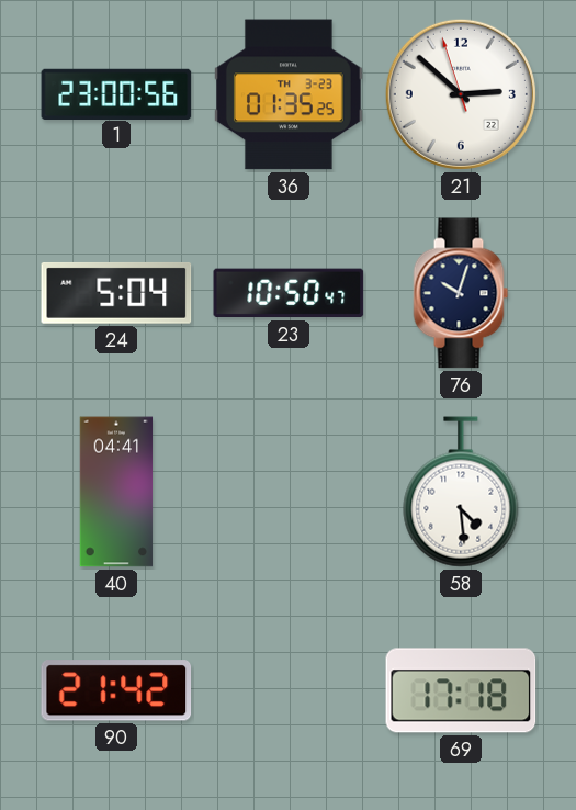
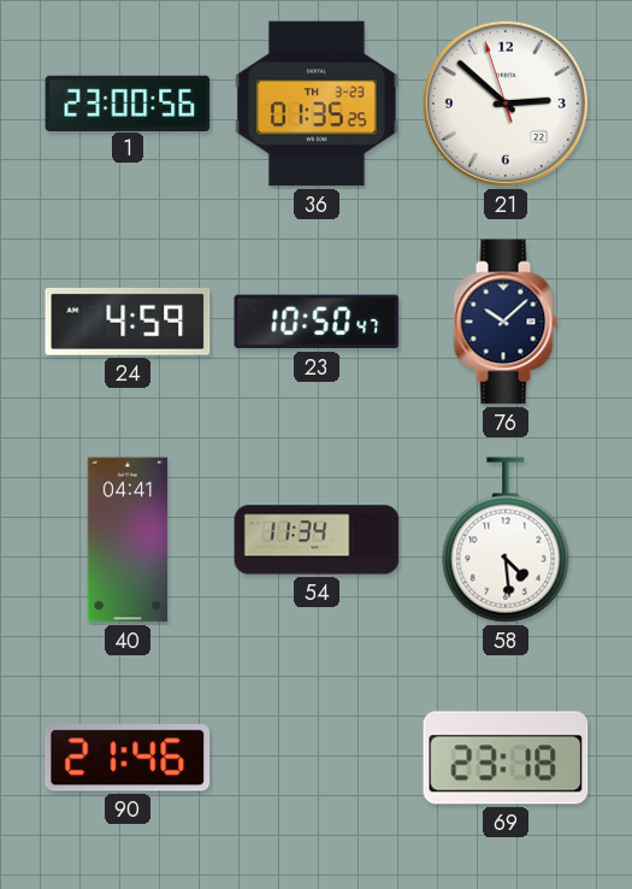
24: 5:04 -> 4:59 (128, 322)
76: 10:03 -> 10:08 (506, 322)
54: none -> 11:34 (317, 540)
90: 21:42 -> 21:46 (128, 758)
69: 17:18 -> 23:18 (506, 758)
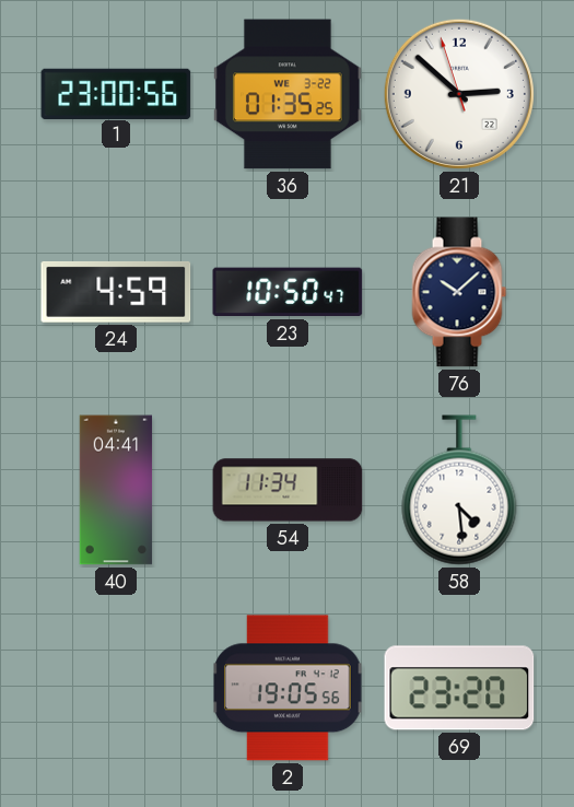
36 date: TH 3-23 -> WE 3-22 (289, 94)
90: 21:46 -> none (128, 758)
2: none -> 19:05 (289, 688)
69: 23:18 -> 23:20 (459, 688)
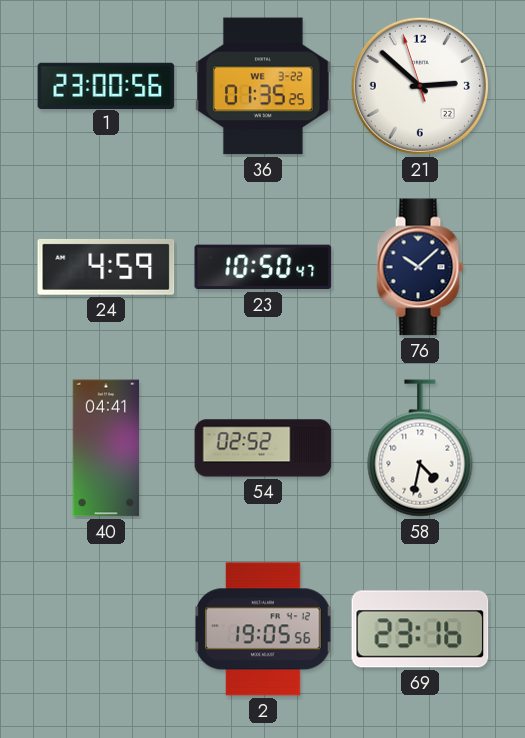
54: 11:34 -> 02:52 (263, 448)
58: 4:29 -> 4:32 (420, 448)
69: 23:20 -> 23:16 (420, 629)
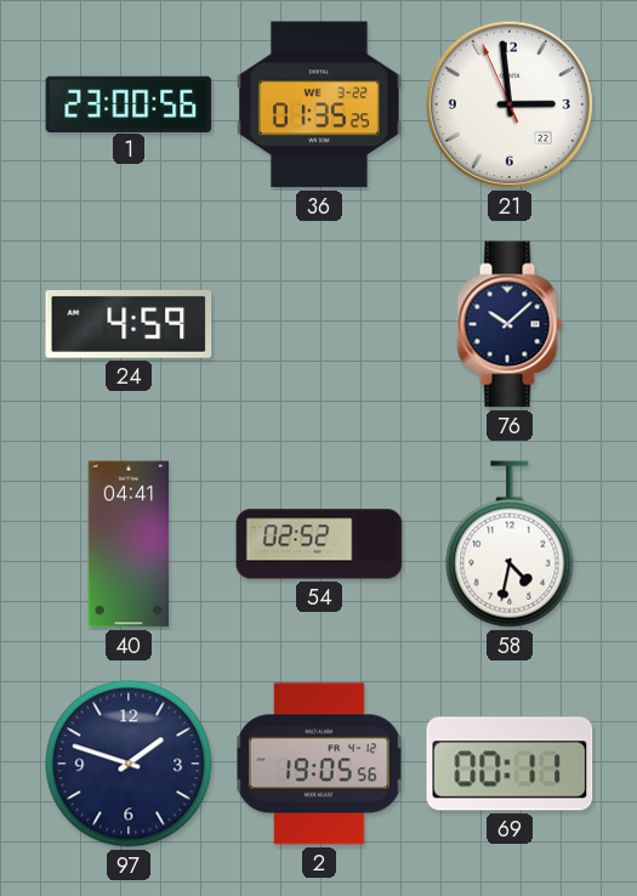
21: 2:51 -> 2:58 (510, 104)
23: 10:50 -> none (263, 267)
97: none -> 1:48 (129, 764)
69: 23:16 -> 00:11 (510, 764)
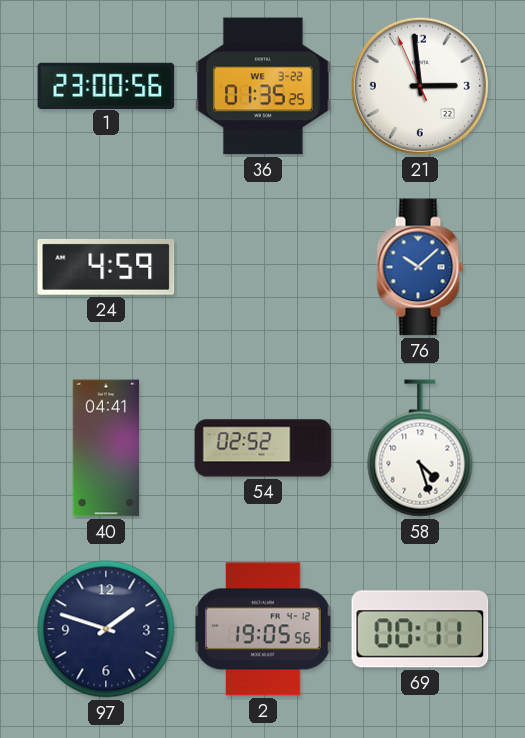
76 dial: navy -> blue (420, 267)
58: 4:32 -> 4:27 (420, 448)
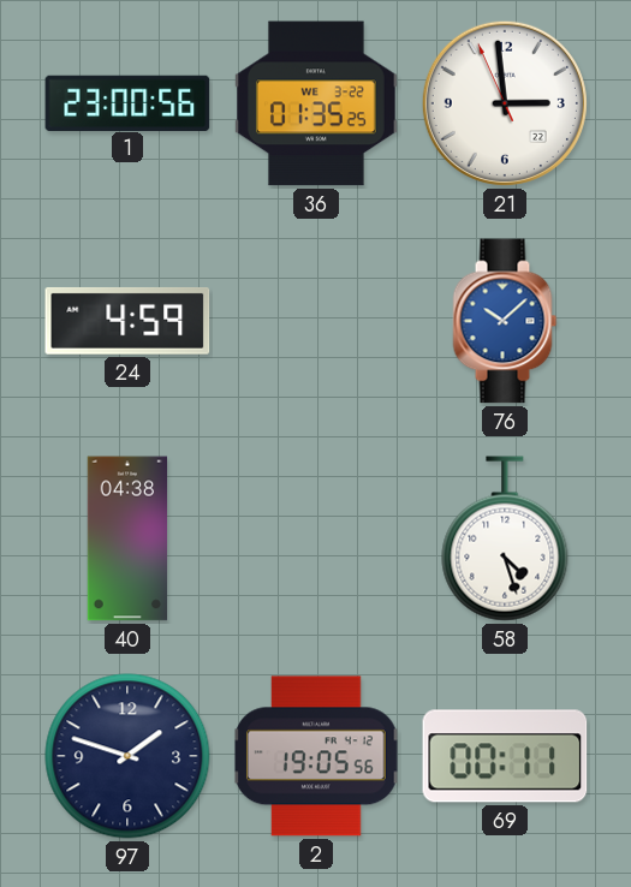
40: 04:41 -> 04:38 (127, 538)
54: 02:52 -> none (263, 448)
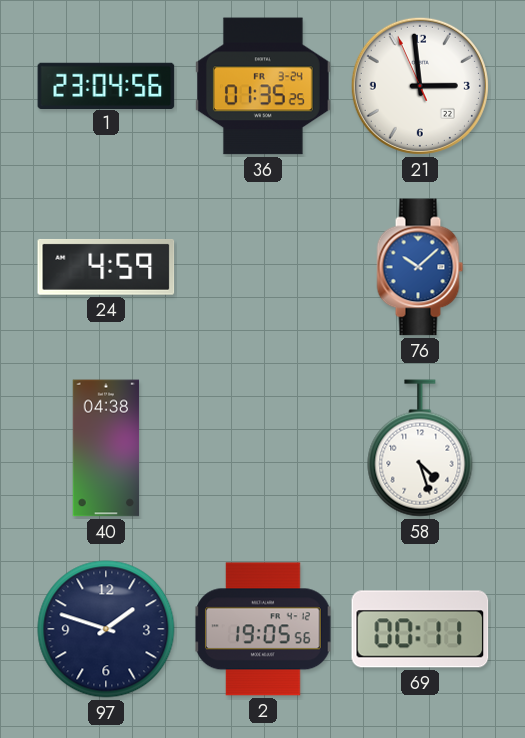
1: 23:00 -> 23:04 (106, 85)
36 date: WE 3-22 -> FR 3-24 (264, 86)
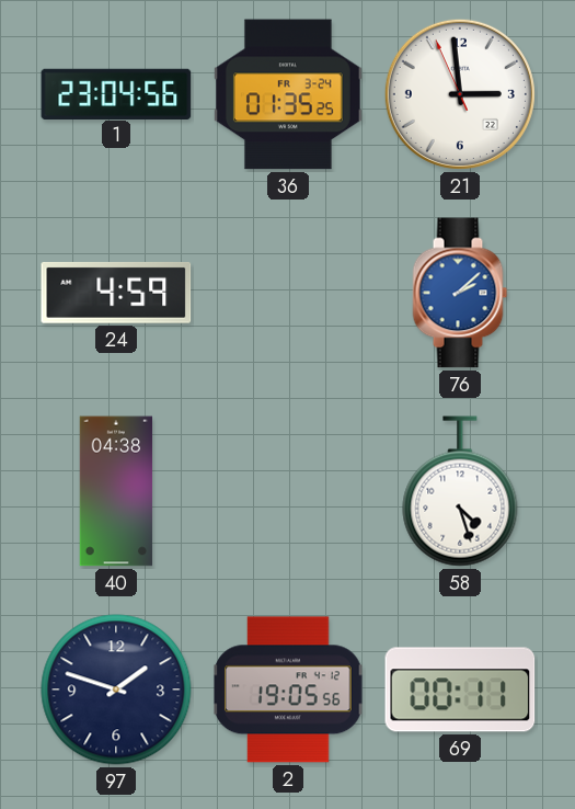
76: 10:08 -> 2:08 (460, 293)
